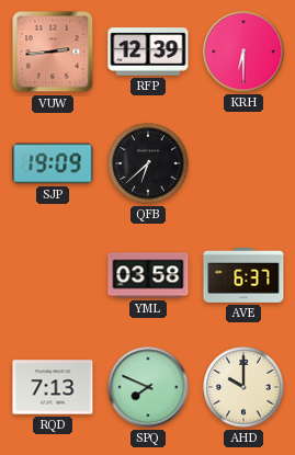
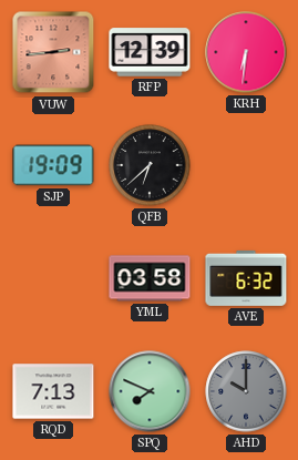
KRH: 6:30 -> 6:31 (246, 52)
AVE: 6:37 -> 6:32 (246, 278)
AHD dial: cream -> grey (246, 391)
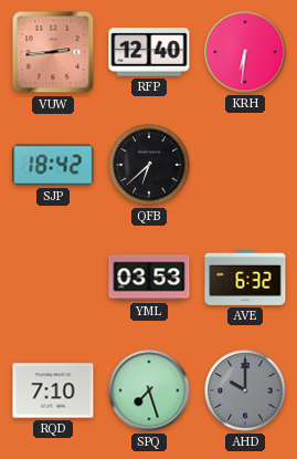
RFP: 12:39 -> 12:40 (149, 52)
SJP: 19:09 -> 18:42 (53, 165)
YML: 03:58 -> 03:53 (149, 278)
RQD: 7:13 -> 7:10 (53, 390)
SPQ: 7:49 -> 7:27 (149, 390)
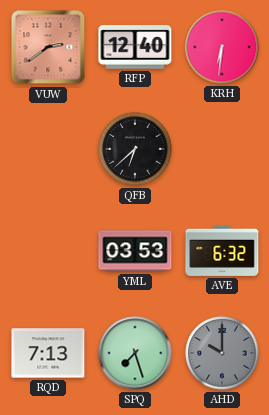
VUW: 2:44 -> 2:39 (48, 47)
SJP: 18:42 -> none (53, 165)
RQD: 7:10 -> 7:13 (48, 353)
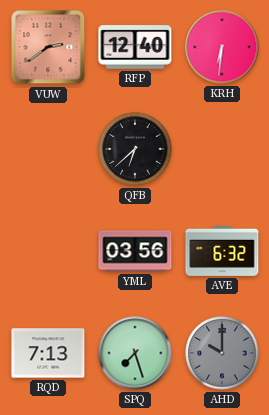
YML: 03:53 -> 03:56 (135, 251)
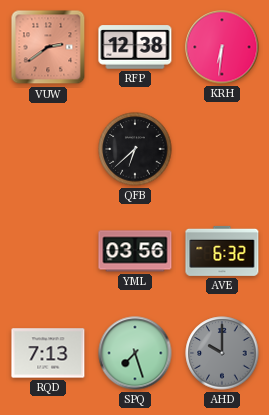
RFP: 12:40 -> 12:38 (135, 47)
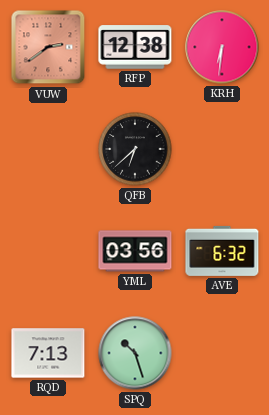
SPQ: 7:27 -> 10:27 (135, 353)
AHD: 10:00 -> none (222, 353)
